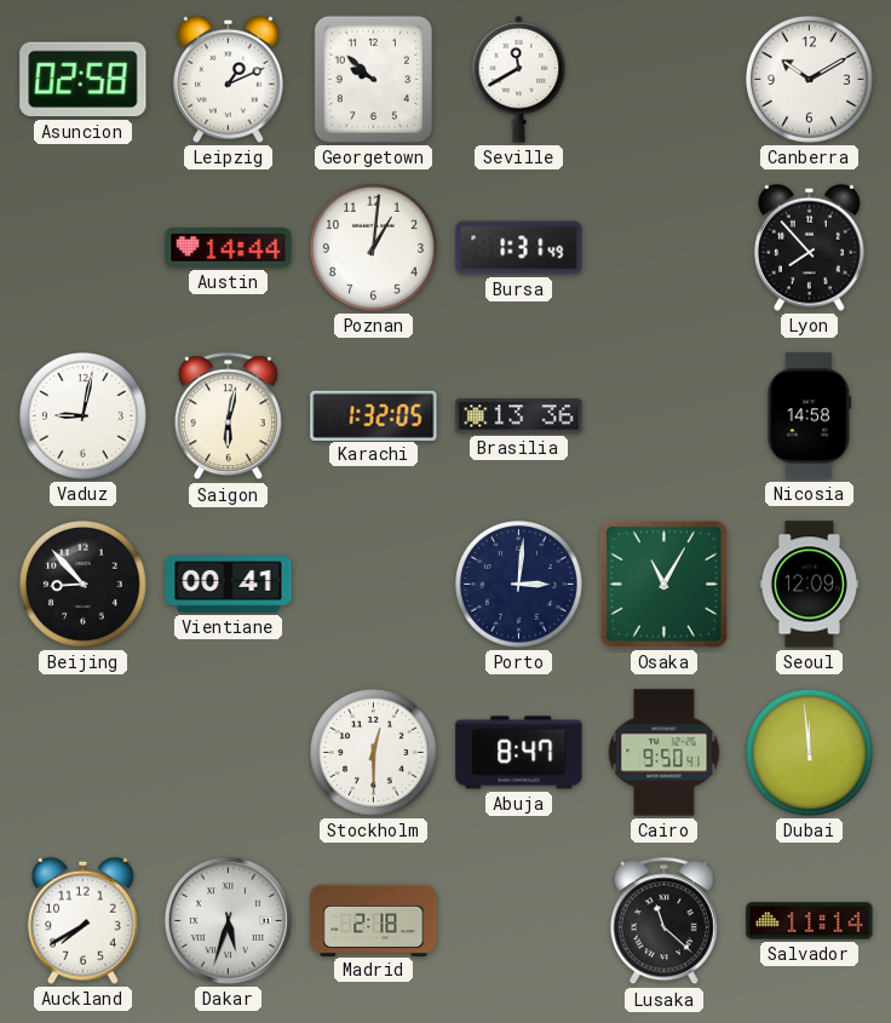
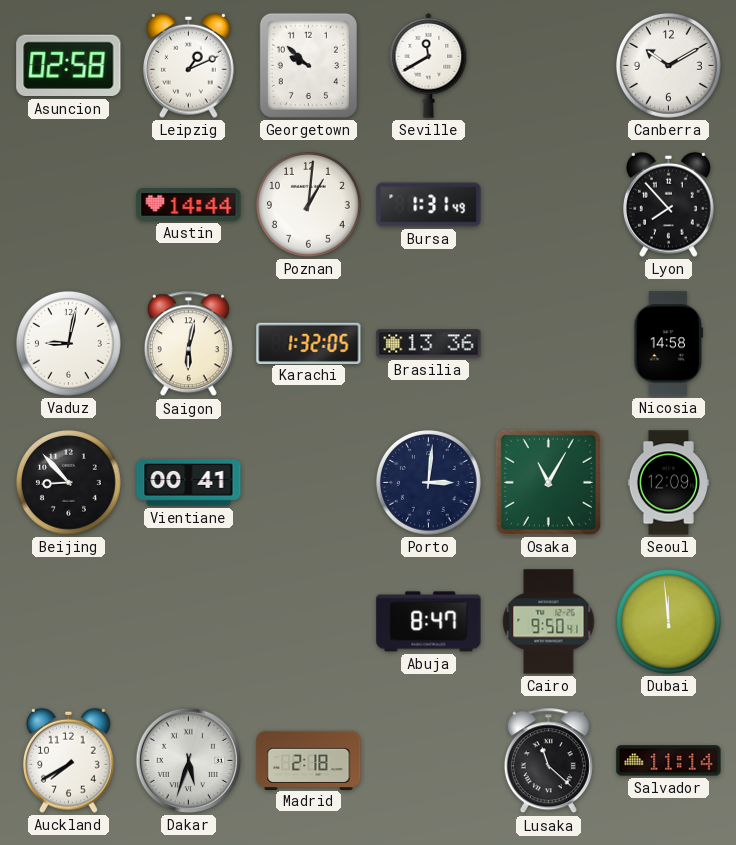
Stockholm: 12:30 -> none (373, 752)
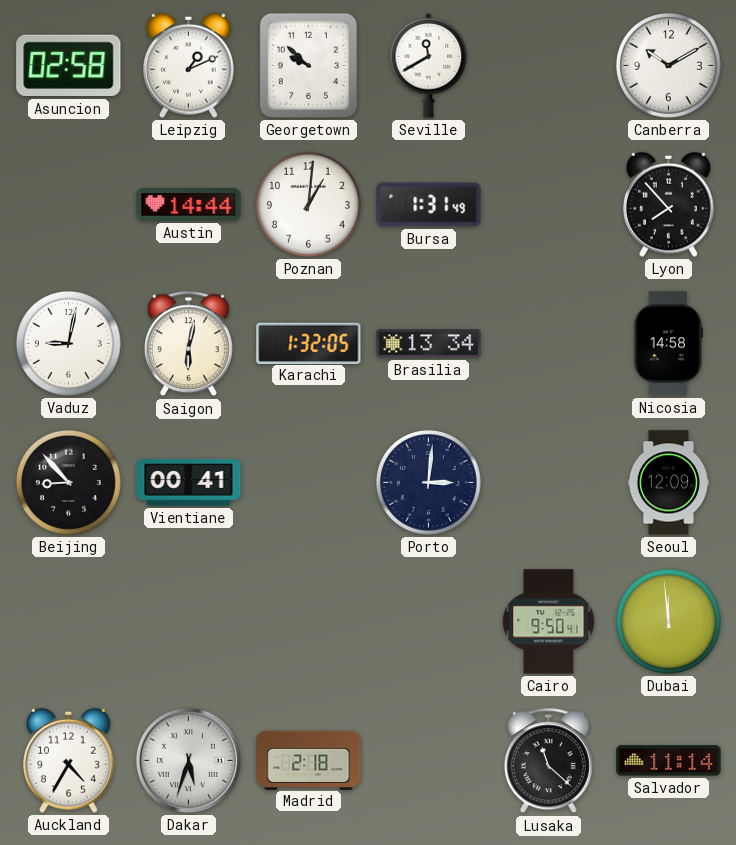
Brasilia: 13:36 -> 13:34 (429, 344)
Osaka: 11:05 -> none (548, 482)
Abuja: 8:47 -> none (429, 622)
Auckland: 7:40 -> 4:35 (69, 760)
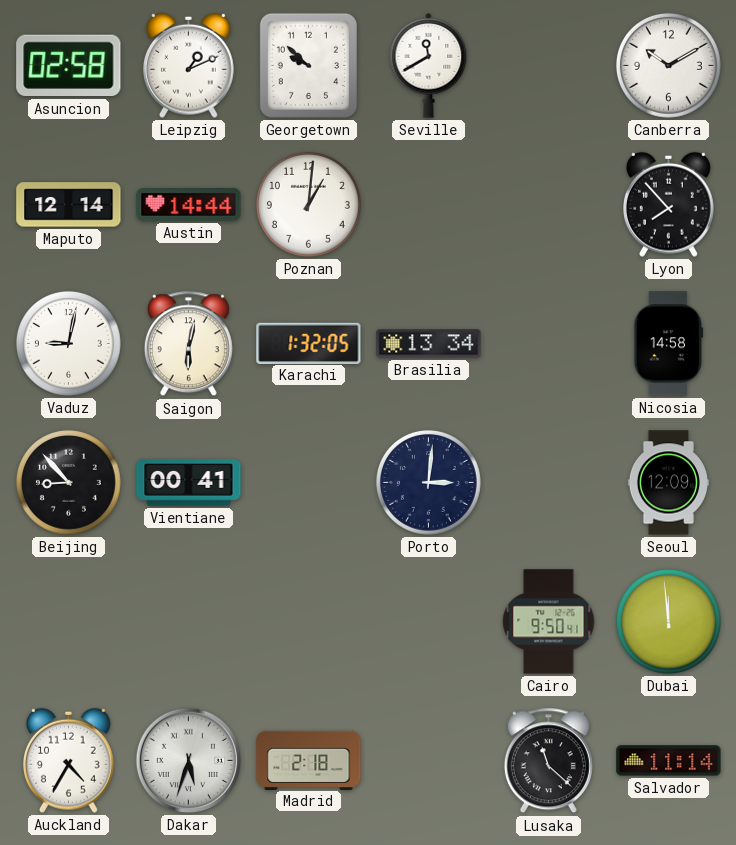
Maputo: none -> 12:14 (69, 205)
Bursa: 1:31 -> none (429, 205)
